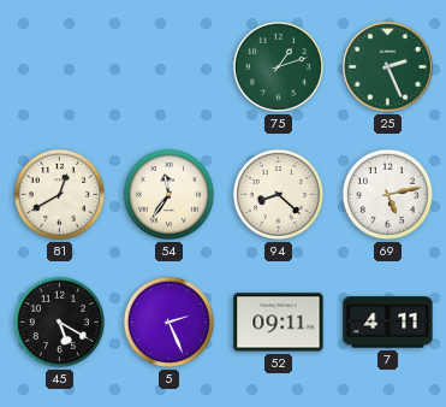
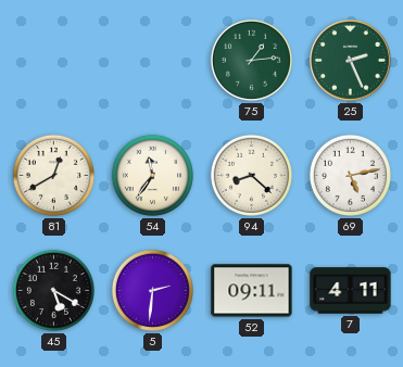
75: 1:12 -> 1:14 (251, 60)
5: 2:26 -> 2:31 (152, 290)
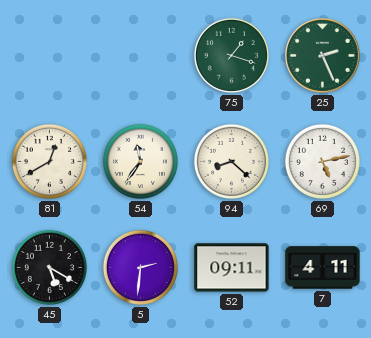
75: 1:14 -> 1:18 (231, 55)
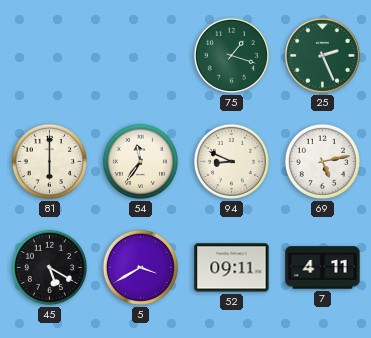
81: 12:40 -> 6:00 (49, 161)
94: 8:22 -> 8:49 (231, 161)
5: 2:31 -> 3:40 (140, 267)
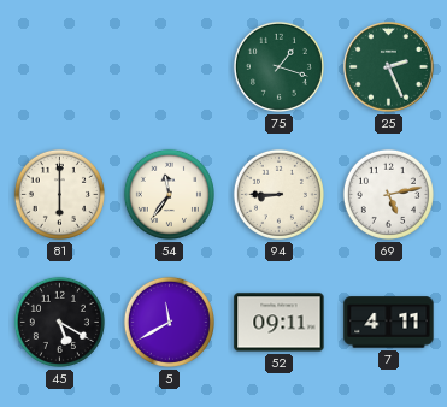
94: 8:49 -> 8:45 (278, 194)
5: 3:40 -> 11:40 (169, 322)
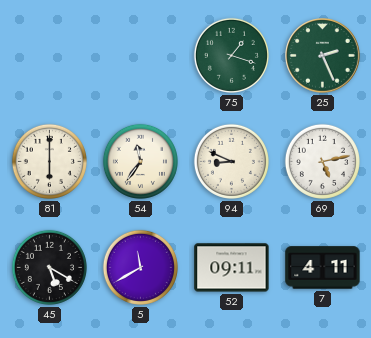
94: 8:45 -> 8:49 (231, 161)
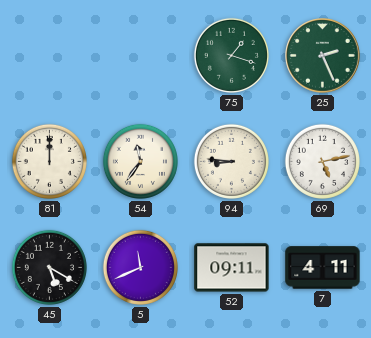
81: 6:00 -> 12:00 (49, 161)
94: 8:49 -> 8:46 (231, 161)
5: 11:40 -> 11:41 (140, 267)
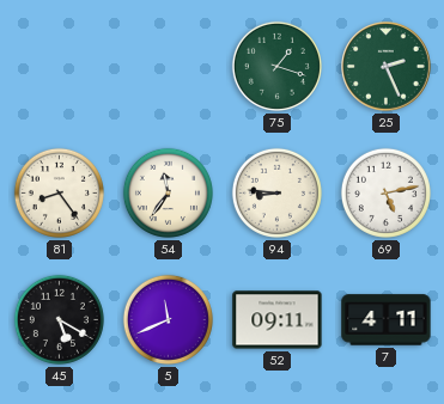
81: 12:00 -> 8:24 (59, 192)
